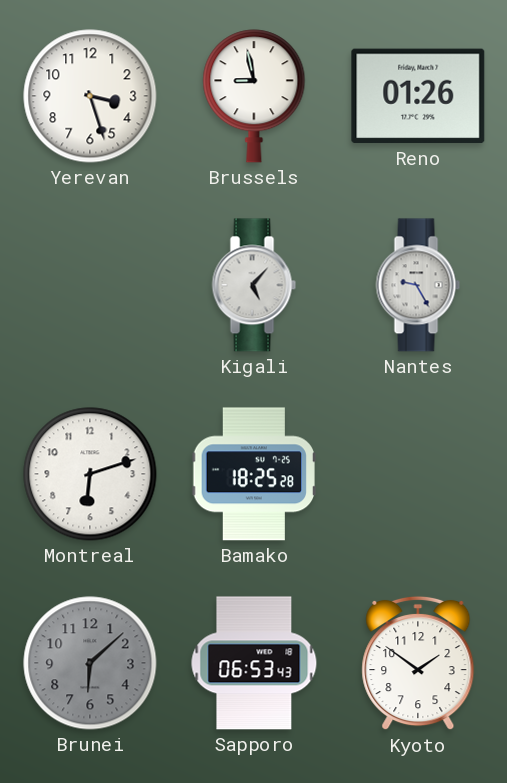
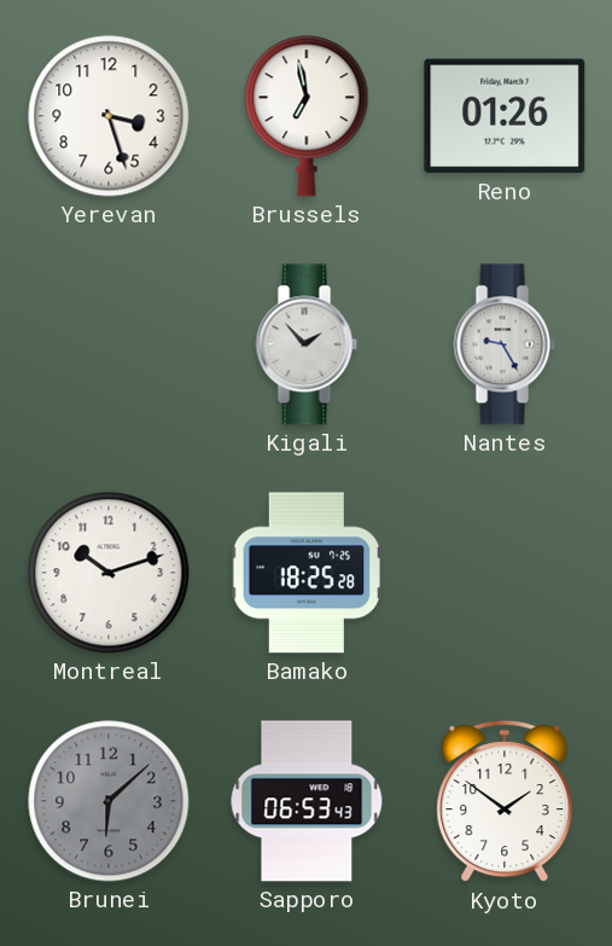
Brussels: 8:58 -> 6:58 (307, 116)
Kigali: 5:07 -> 1:53 (307, 344)
Montreal: 6:12 -> 10:12 (109, 573)
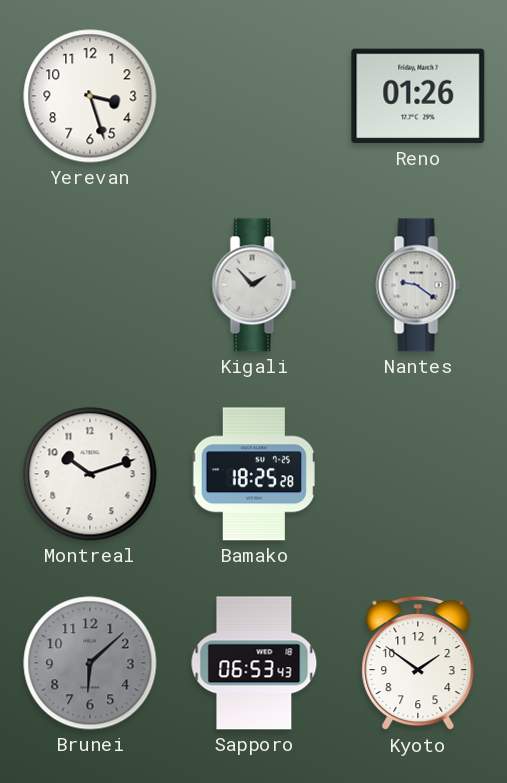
Brussels: 6:58 -> none (307, 116)
Nantes: 9:25 -> 9:21 (418, 285)
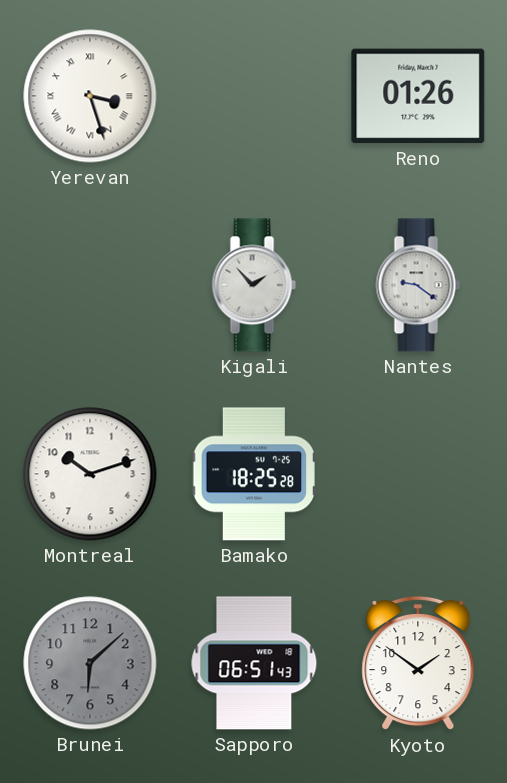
Yerevan numerals: Arabic -> Roman (90, 96)
Sapporo: 06:53 -> 06:51 (254, 663)
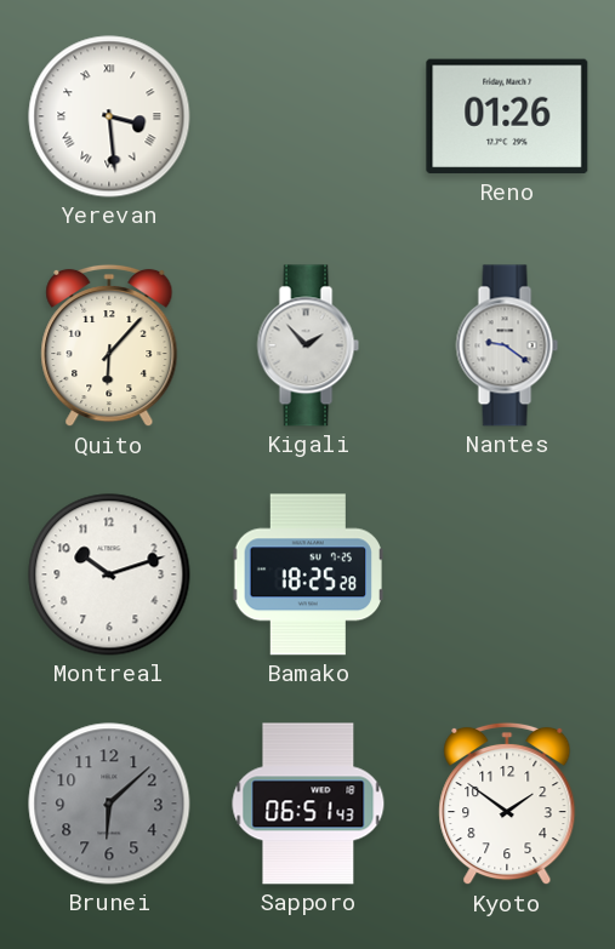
Yerevan: 3:27 -> 3:29 (109, 116)
Quito: none -> 6:07 (109, 345)
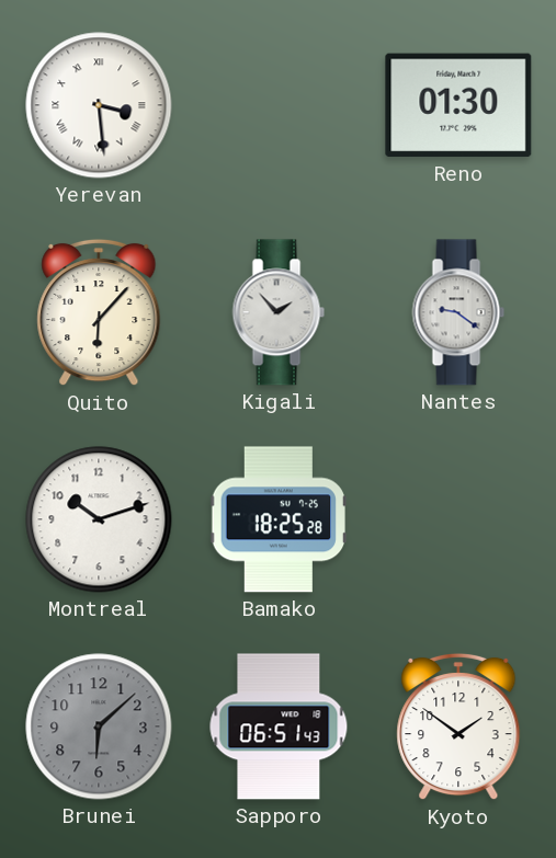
Reno: 01:26 -> 01:30 (458, 105)
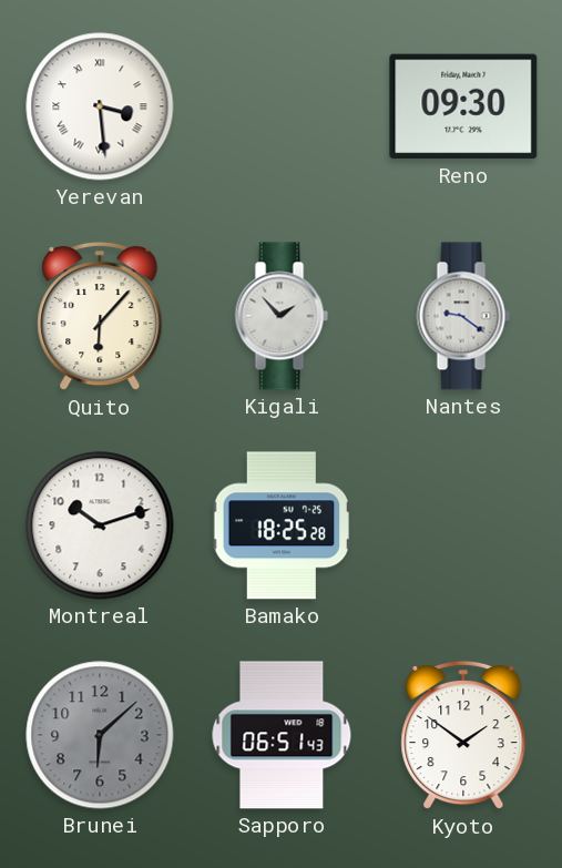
Reno: 01:30 -> 09:30 (463, 106)
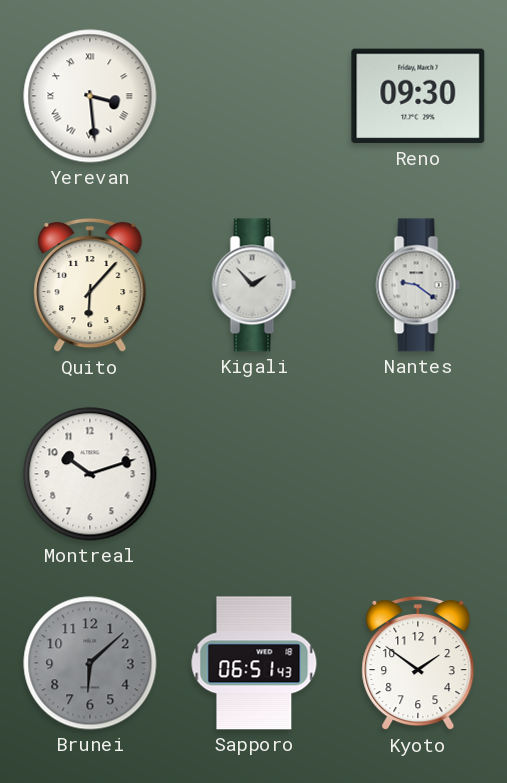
Bamako: 18:25 -> none (280, 525)
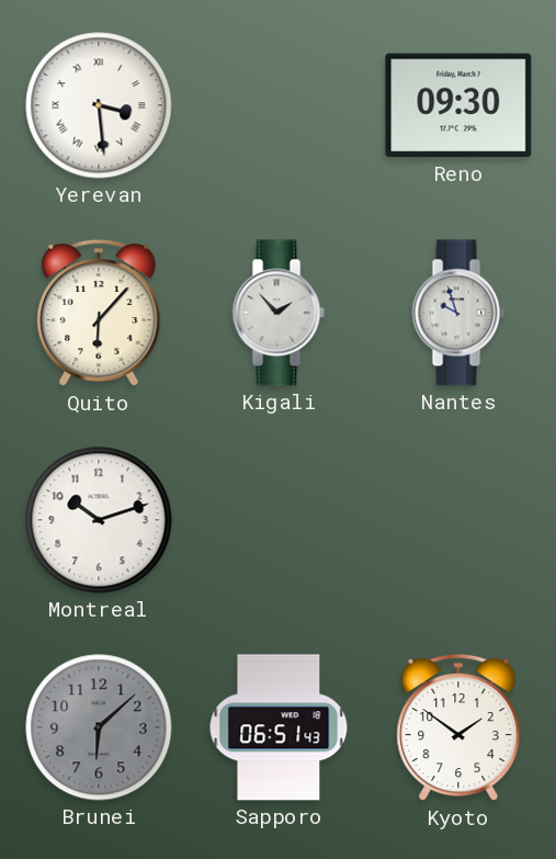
Nantes: 9:21 -> 9:57 (458, 313)
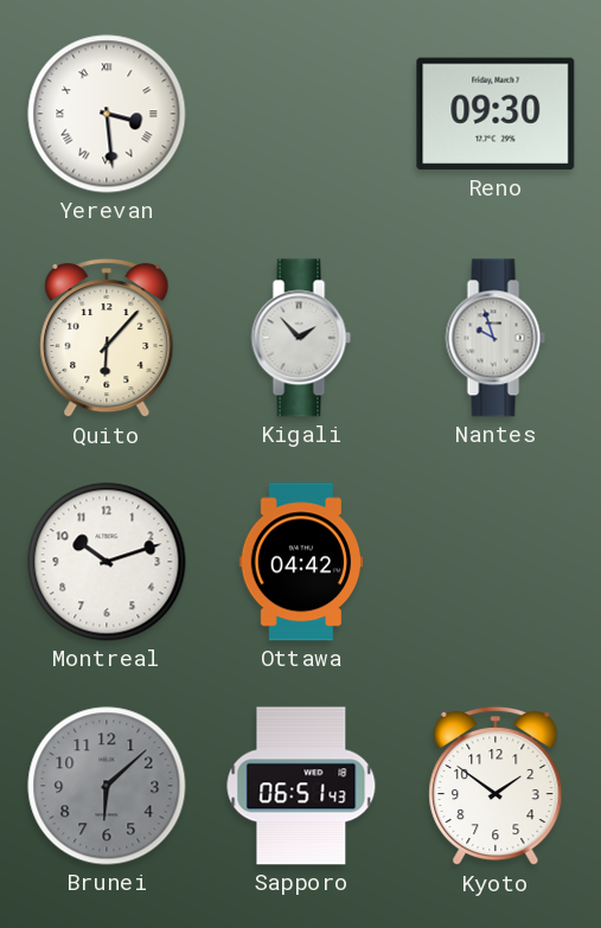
Ottawa: none -> 04:42 (300, 562)
